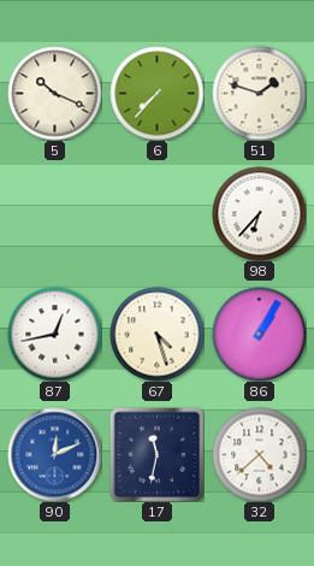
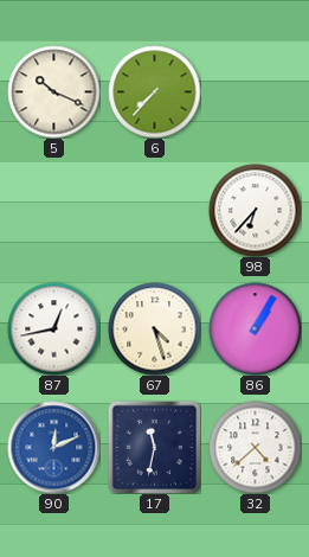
51: 1:48 -> none (259, 93)
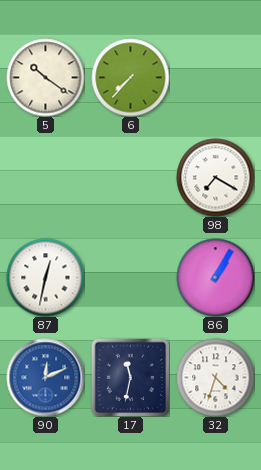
5: 10:19 -> 10:21 (45, 77)
98: 6:37 -> 7:20 (215, 177)
87: 12:43 -> 12:32 (45, 277)
67: 4:27 -> none (154, 328)
32: 4:38 -> 4:33 (215, 377)
